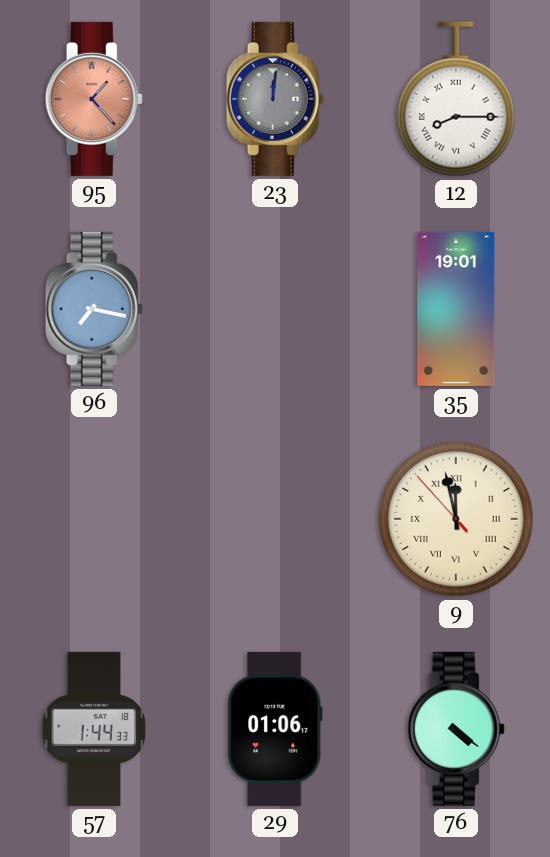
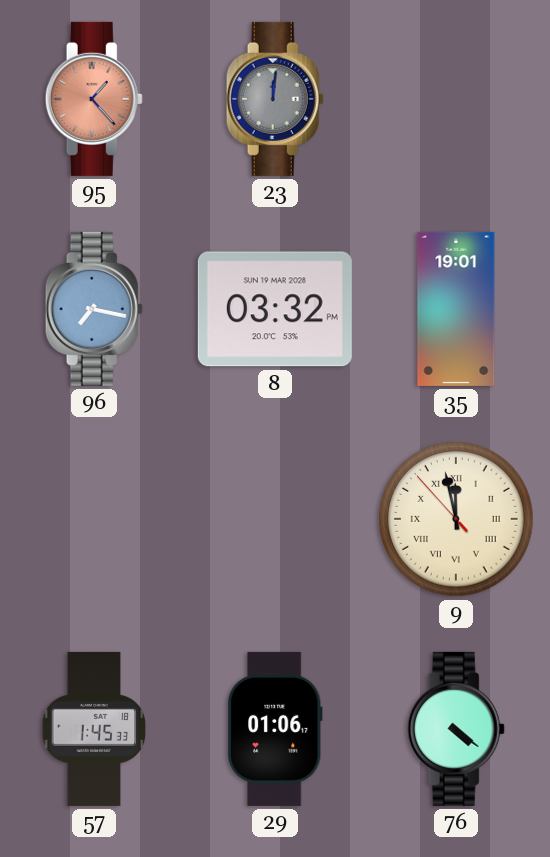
12: 8:15 -> none (457, 99)
8: none -> 03:32 (275, 309)
57: 1:44 -> 1:45 (94, 729)
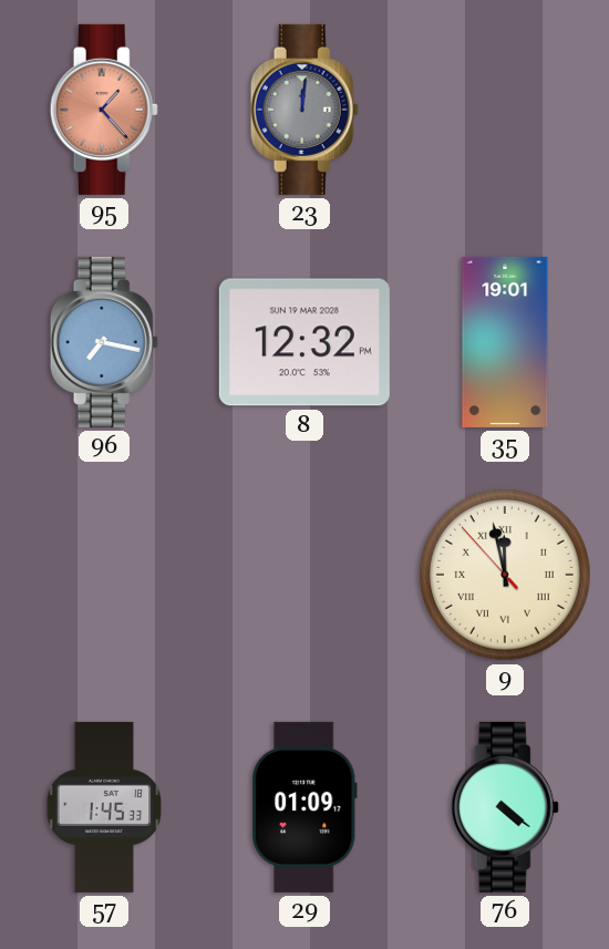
8: 03:32 -> 12:32 (304, 342)
29: 01:06 -> 01:09 (304, 807)
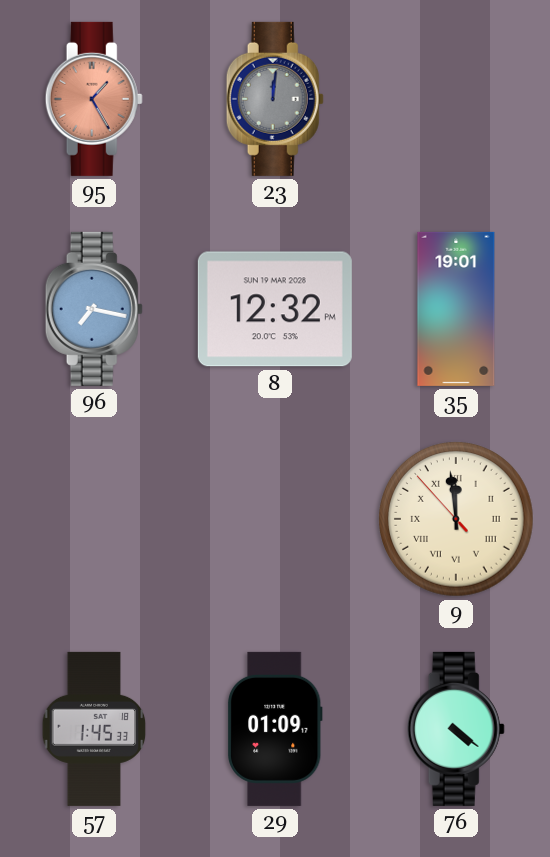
95: 1:23 -> 1:25 (94, 99)
9: 11:57 -> 11:58 (456, 519)
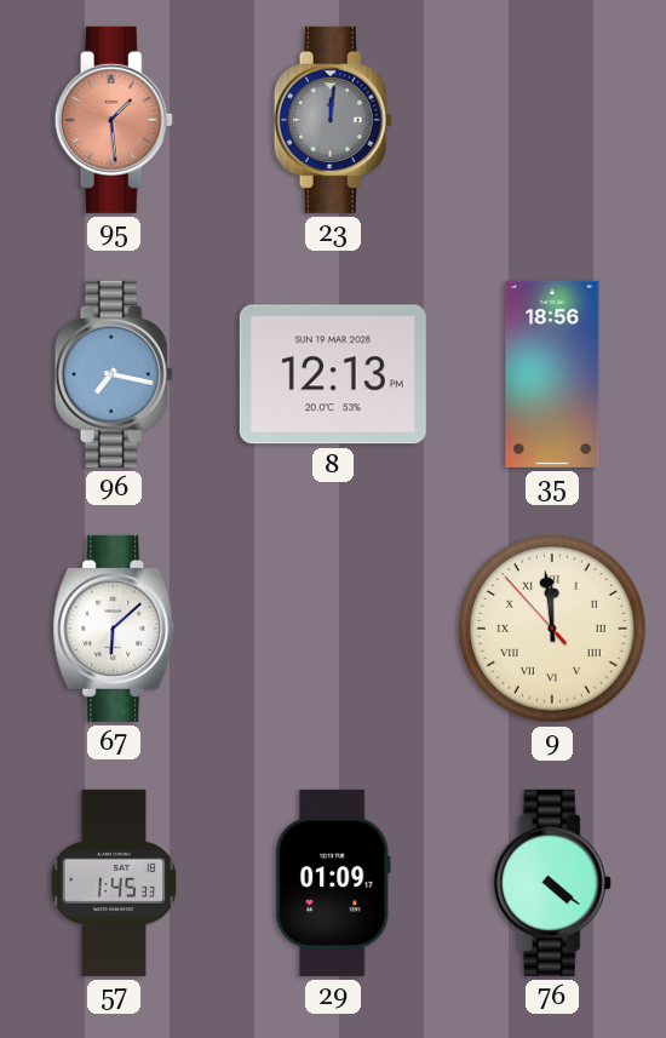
95: 1:25 -> 1:29 (114, 120)
8: 12:32 -> 12:13 (333, 374)
35: 19:01 -> 18:56 (552, 374)
67: none -> 6:08 (114, 629)
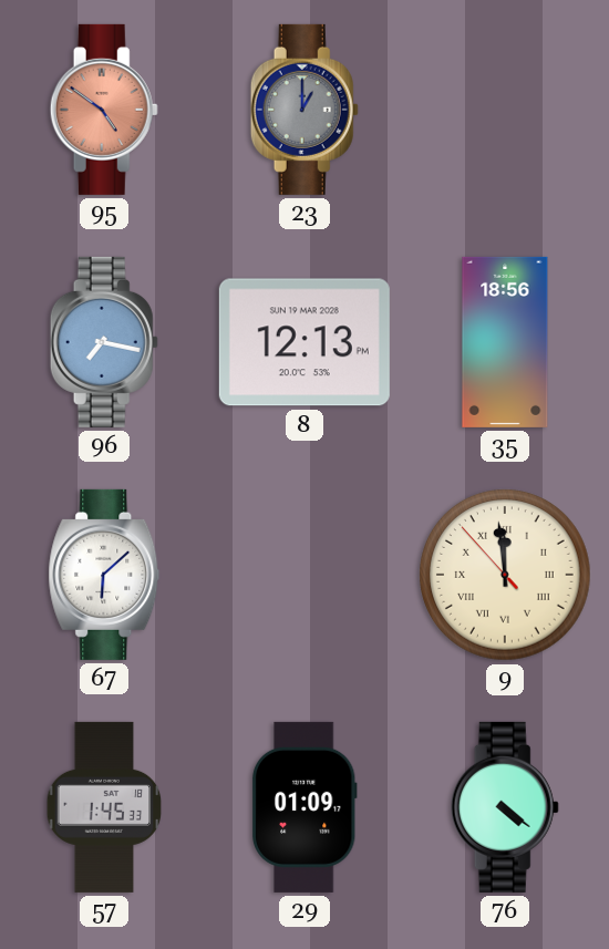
95: 1:29 -> 4:51 (104, 110)
23: 12:01 -> 1:00 (304, 110)
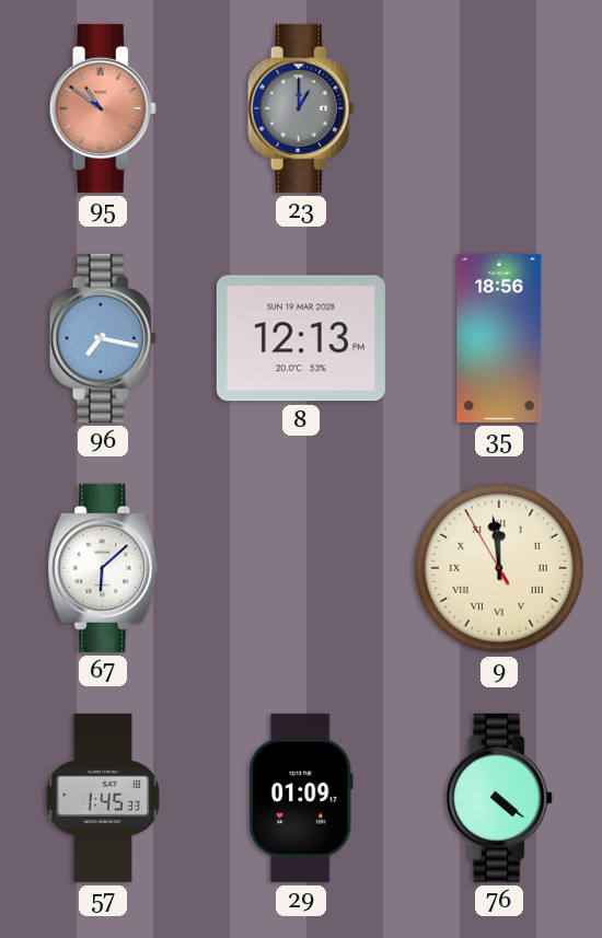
95: 4:51 -> 10:51 (103, 108)
9: 11:58:53 -> 11:58:55 (499, 568)
